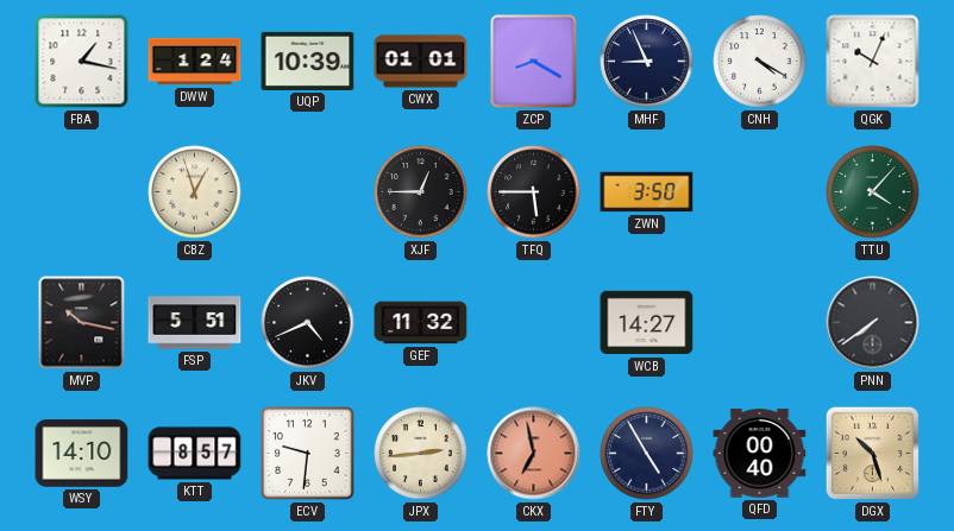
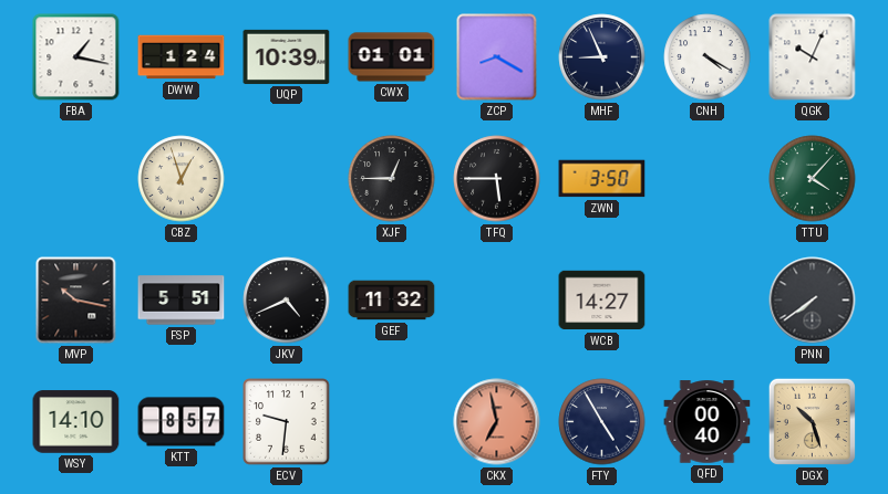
JPX: 2:44 -> none (421, 454)
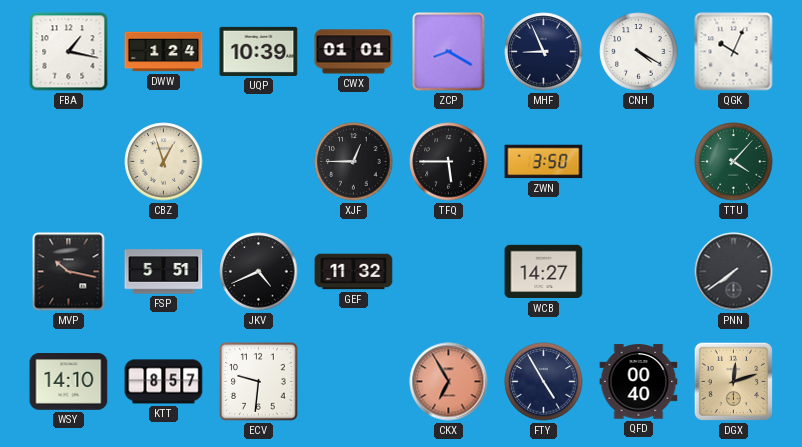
CKX: 6:58 -> 6:55 (449, 382)
DGX: 10:27 -> 12:12 (733, 381)
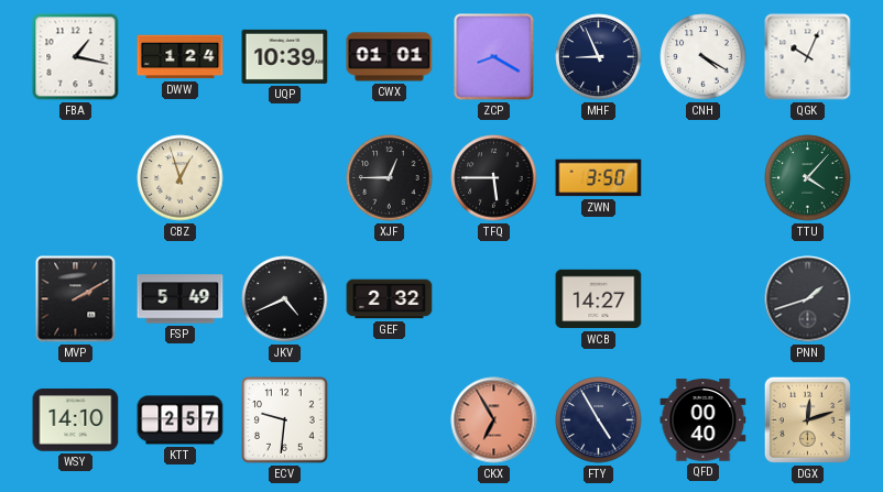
MVP: 10:17 -> 2:10 (76, 299)
FSP: 5:51 -> 5:49 (181, 299)
GEF: 11:32 -> 2:32 (390, 299)
PNN: 7:39 -> 1:42 (808, 299)
KTT: 8:57 -> 2:57 (181, 420)
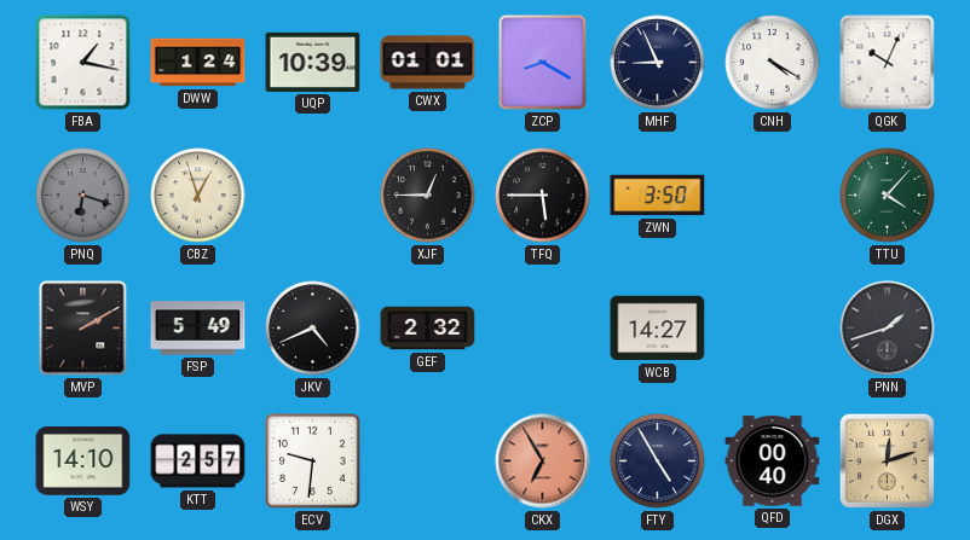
PNQ: none -> 6:18 (83, 196)
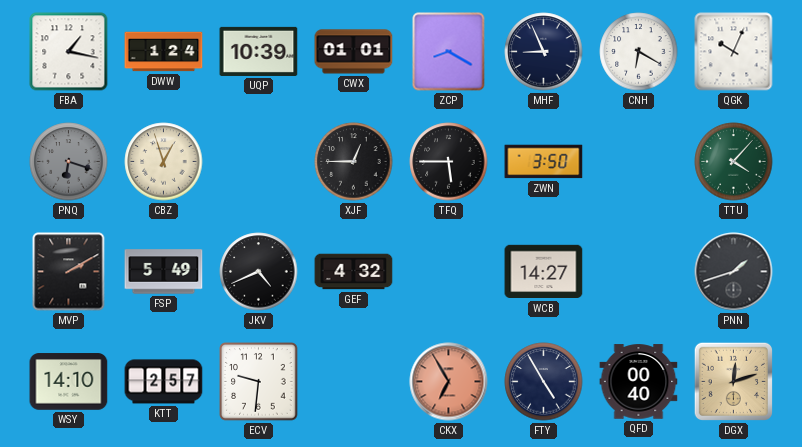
CNH: 4:20 -> 6:20 (639, 52)
GEF: 2:32 -> 4:32 (354, 272)
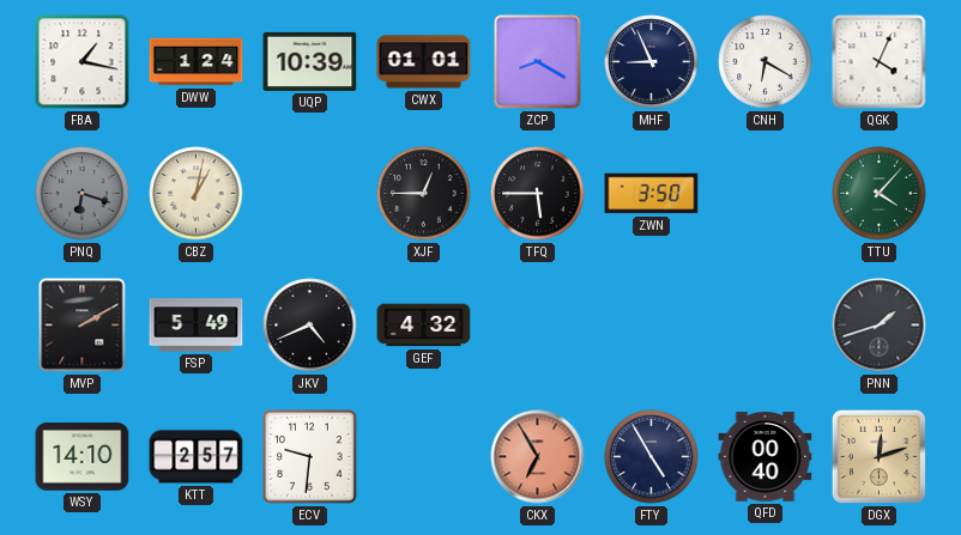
QGK: 10:04 -> 4:04 (880, 62)
CBZ: 12:57 -> 1:02 (197, 194)
WCB: 14:27 -> none (544, 272)
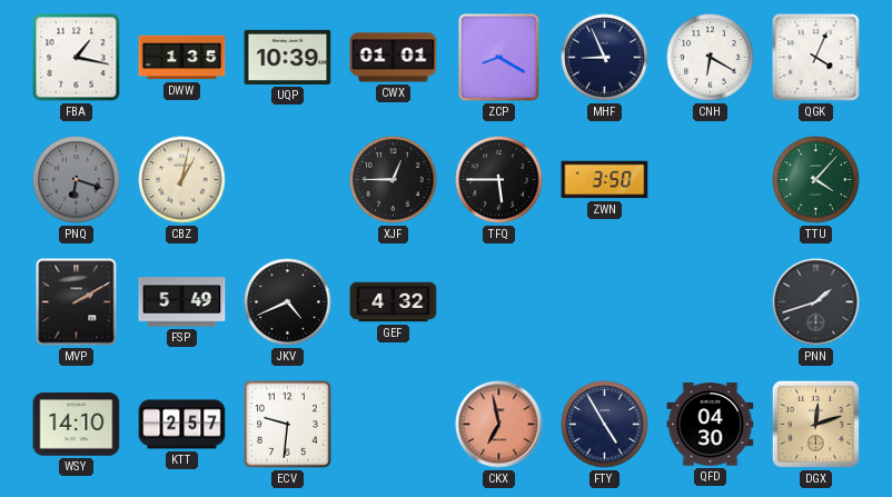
DWW: 1:24 -> 1:35 (182, 58)
CKX: 6:55 -> 6:58 (499, 425)
QFD: 00:40 -> 04:30 (711, 425)
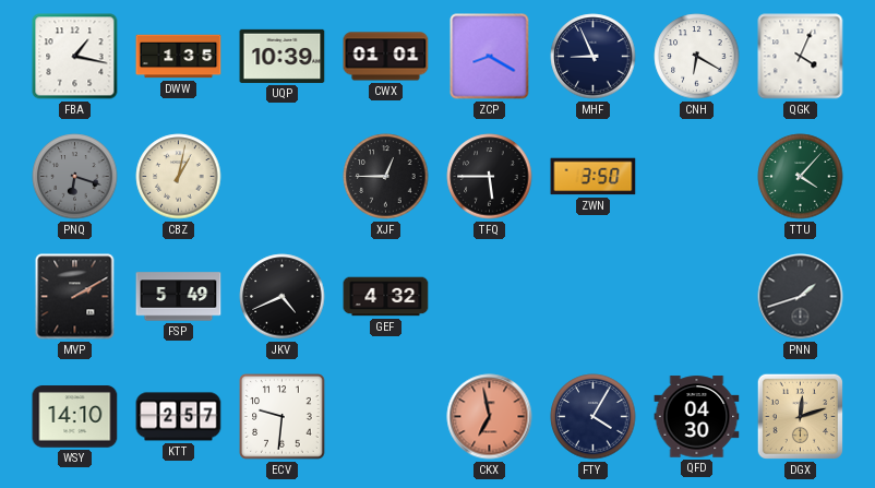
FTY: 4:55 -> 4:05 (594, 417)
